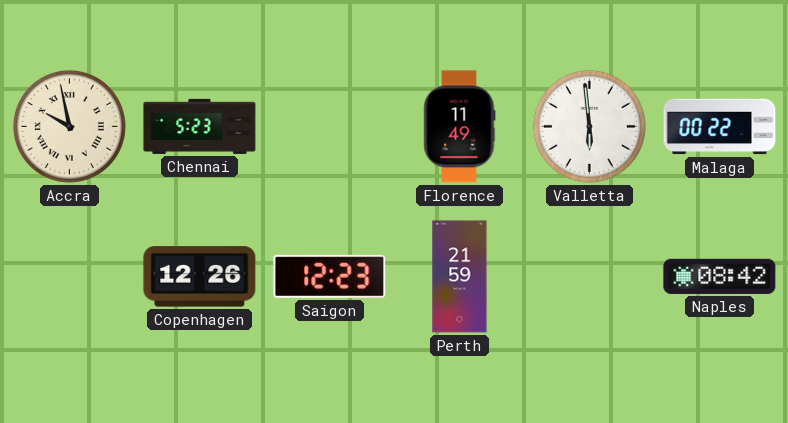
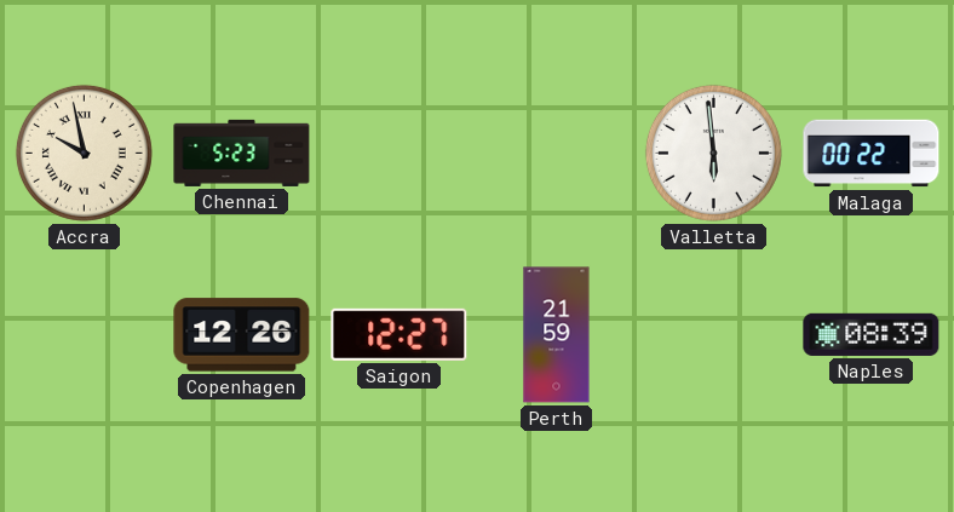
Florence: 11:49 -> none (460, 127)
Saigon: 12:23 -> 12:27 (400, 334)
Naples: 08:42 -> 08:39 (872, 334)
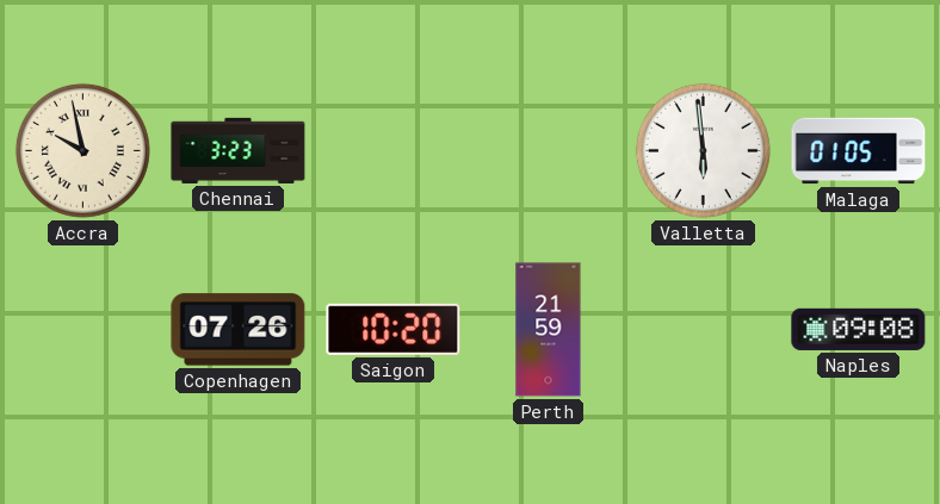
Chennai: 5:23 -> 3:23 (239, 150)
Malaga: 00:22 -> 01:05 (859, 151)
Copenhagen: 12:26 -> 07:26 (239, 330)
Saigon: 12:27 -> 10:20 (394, 329)
Naples: 08:39 -> 09:08 (859, 329)
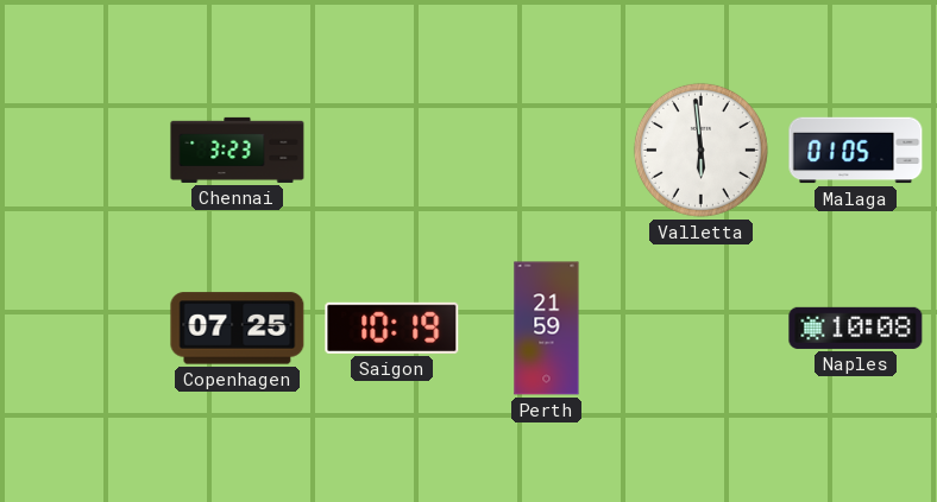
Accra: 9:58 -> none (82, 150)
Copenhagen: 07:26 -> 07:25 (238, 329)
Saigon: 10:20 -> 10:19 (392, 328)
Naples: 09:08 -> 10:08 (856, 328)
